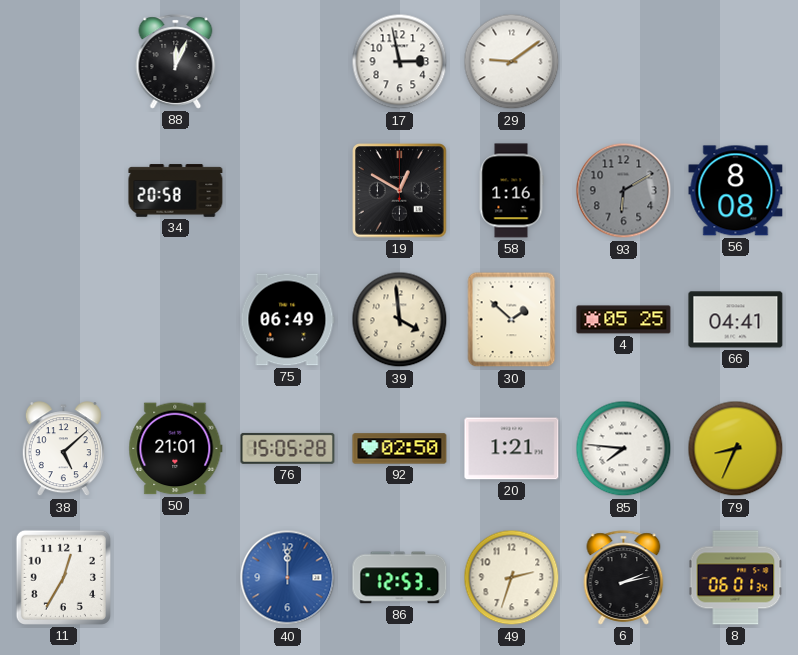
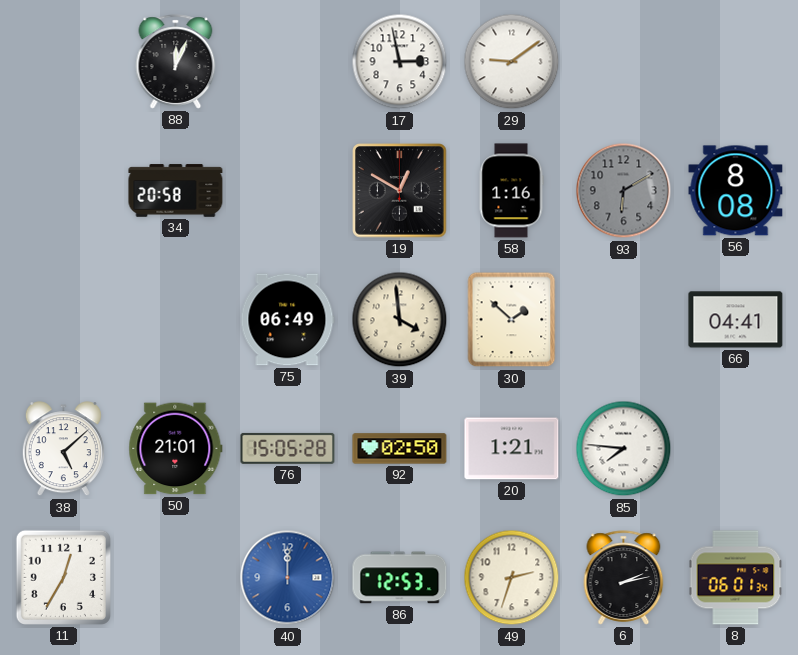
4: 05:25 -> none (624, 320)
79: 8:34 -> none (736, 449)
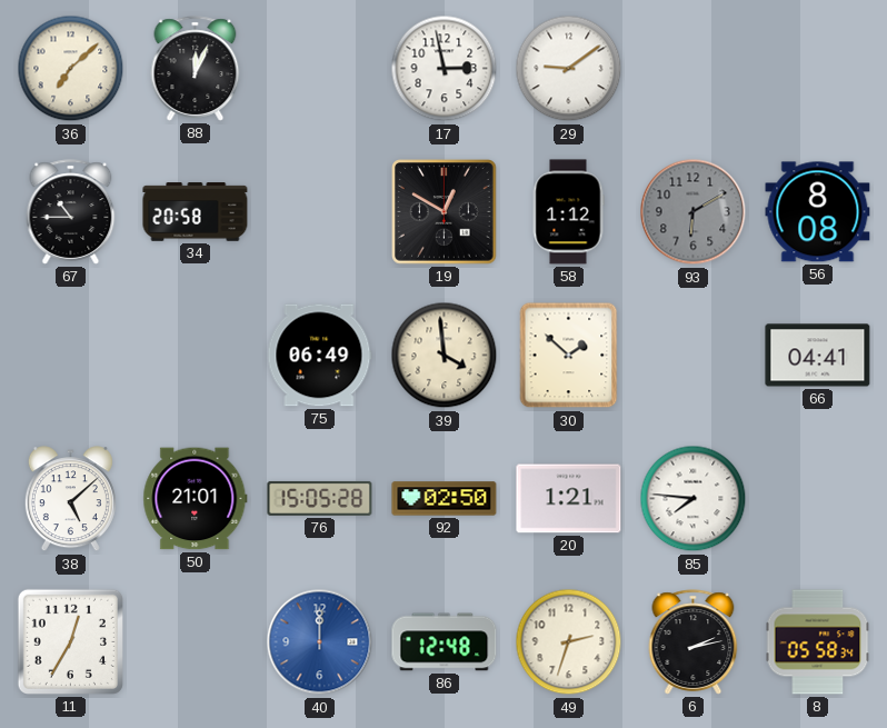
36: none -> 7:08 (71, 69)
67: none -> 10:45 (71, 212)
58: 1:16 -> 1:12 (568, 212)
86: 12:53 -> 12:48 (445, 642)
8: 06:01 -> 05:58 (818, 642)
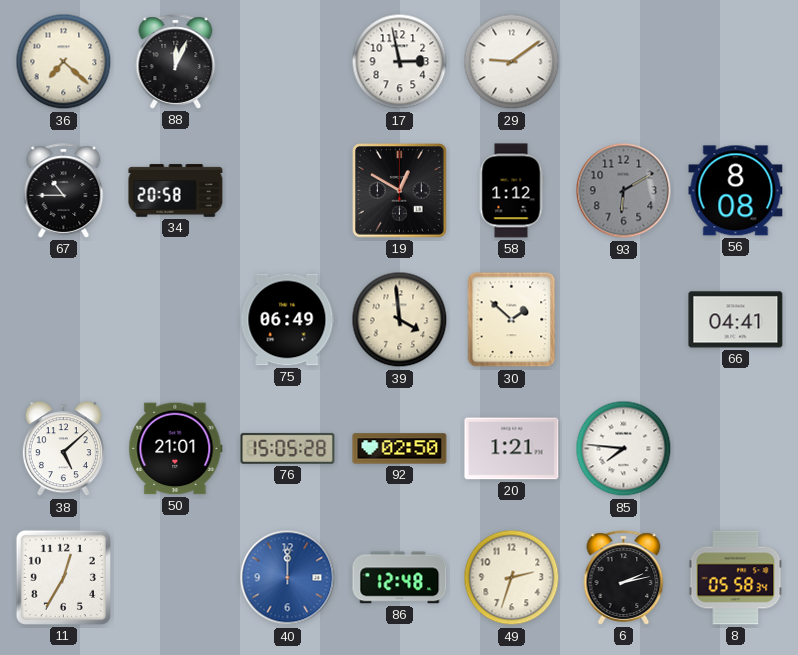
36: 7:08 -> 7:22 (64, 62)
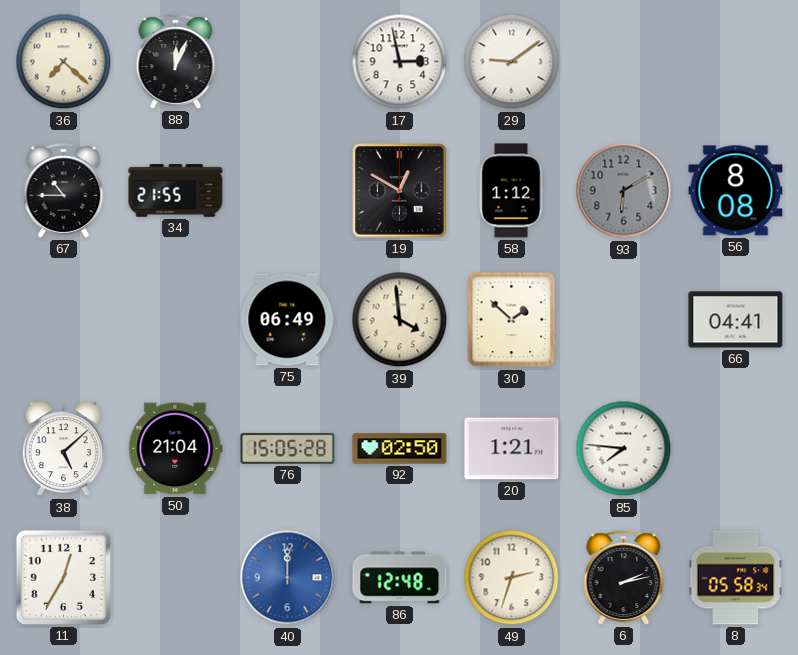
34: 20:58 -> 21:55 (176, 191)
50: 21:01 -> 21:04 (176, 449)
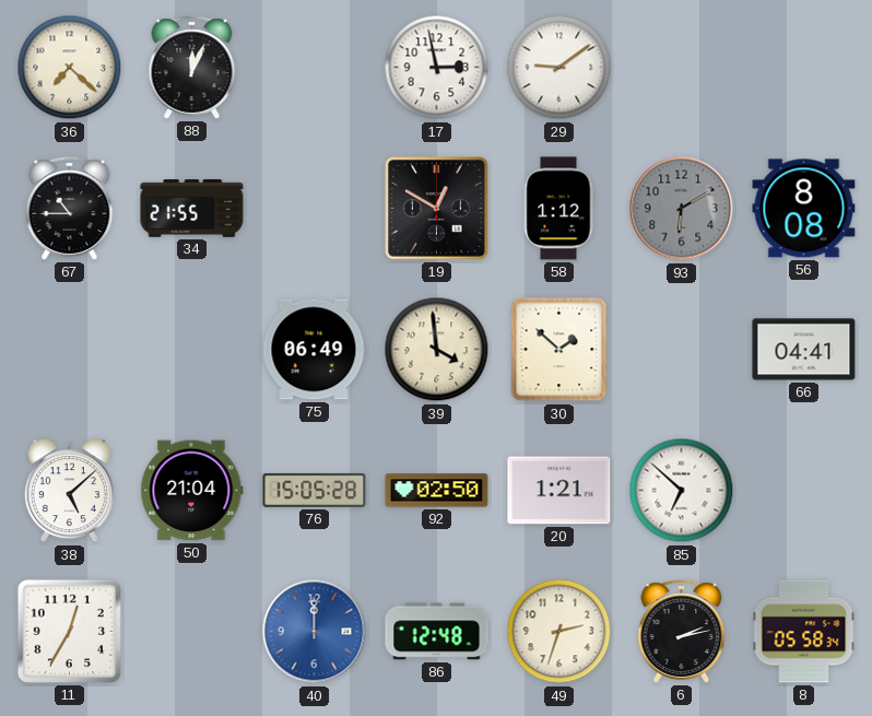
85: 7:46 -> 6:52 (682, 491)
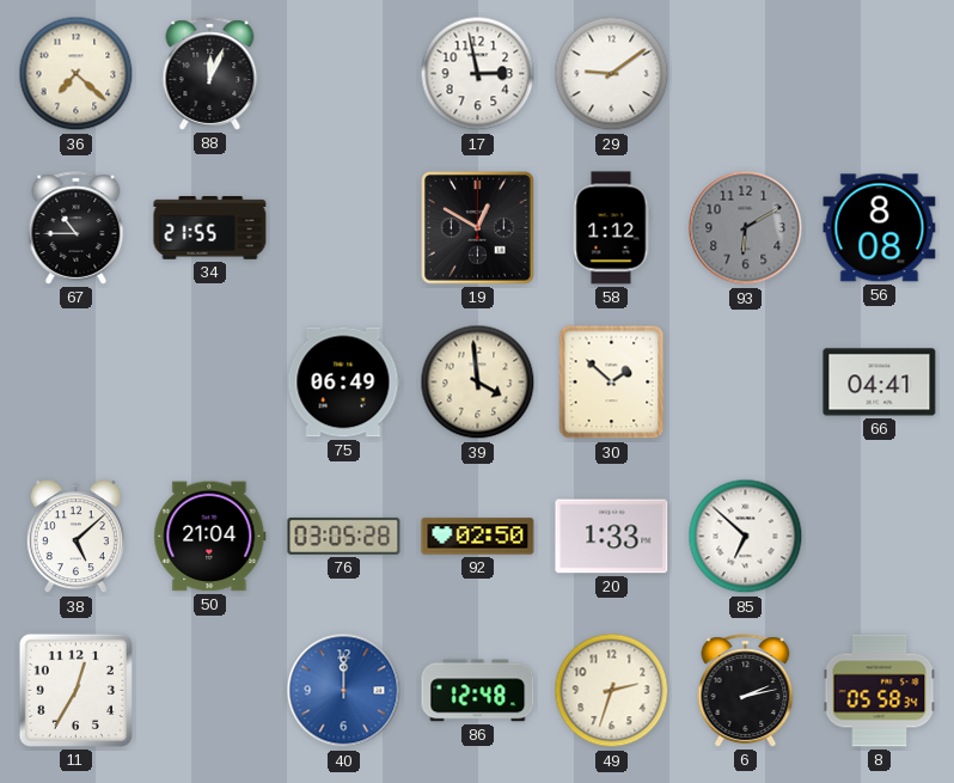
76: 15:05 -> 03:05 (344, 536)
20: 1:21 -> 1:33 (612, 537)
